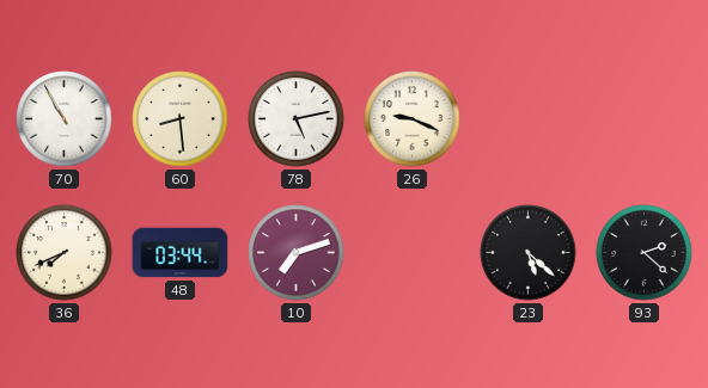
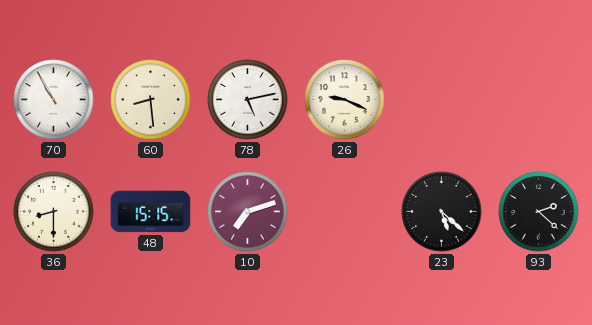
36: 7:41 -> 8:30 (54, 212)
48: 03:44 -> 15:15 (151, 212)
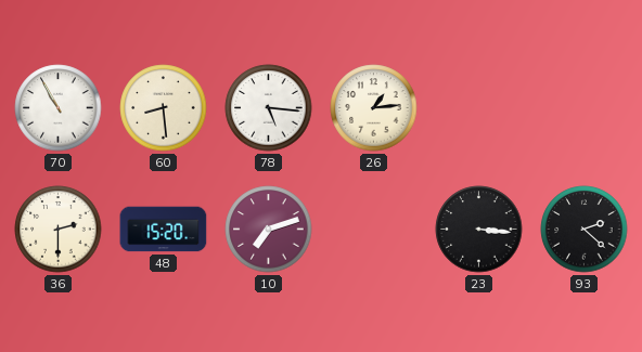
78: 5:13 -> 5:16 (269, 108)
26: 9:19 -> 1:14 (374, 108)
36: 8:30 -> 2:30 (59, 230)
48: 15:15 -> 15:20 (164, 230)
23: 5:22 -> 3:16 (479, 230)
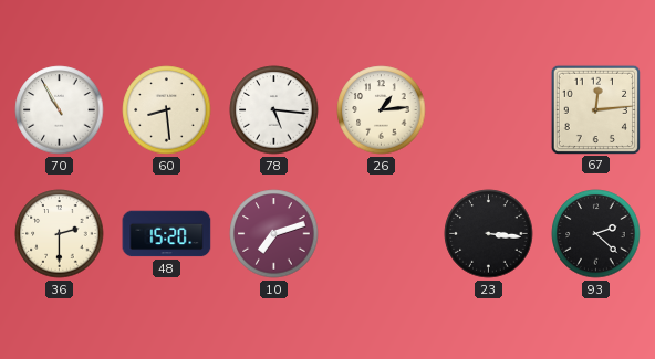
67: none -> 12:14 (595, 109)
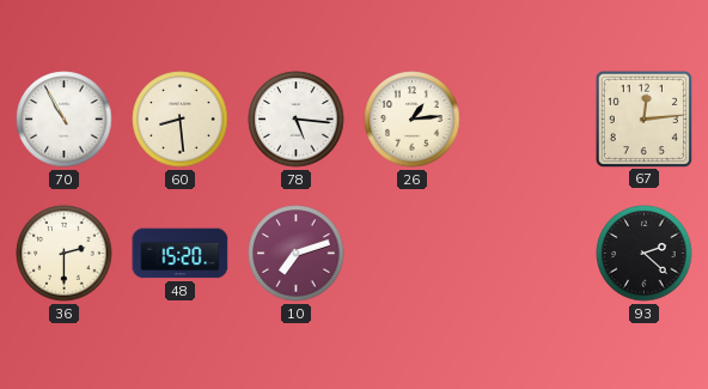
23: 3:16 -> none (489, 234)
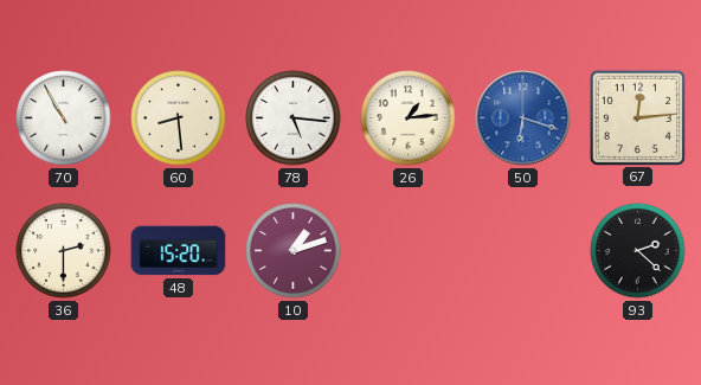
50: none -> 6:18 (523, 118)
10: 7:12 -> 1:12 (294, 251)
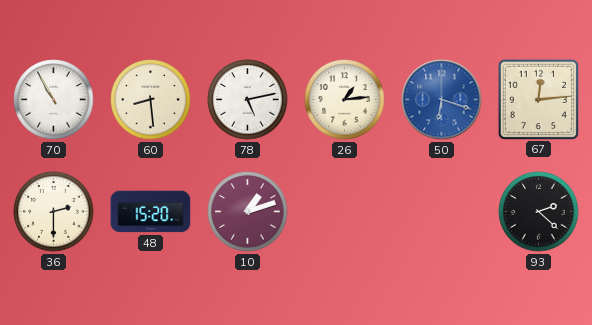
78: 5:16 -> 5:13 (248, 100)
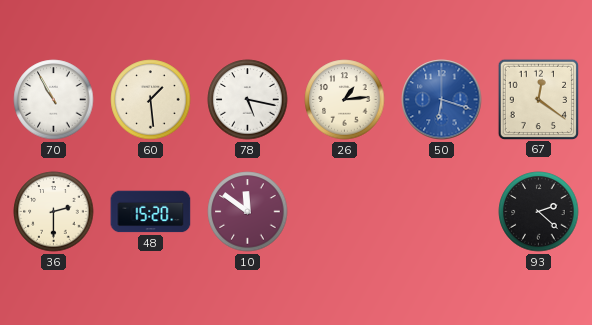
60: 8:29 -> 1:29 (151, 100)
78: 5:13 -> 5:17 (248, 100)
67: 12:14 -> 12:21 (538, 99)
10: 1:12 -> 11:51 (248, 212)
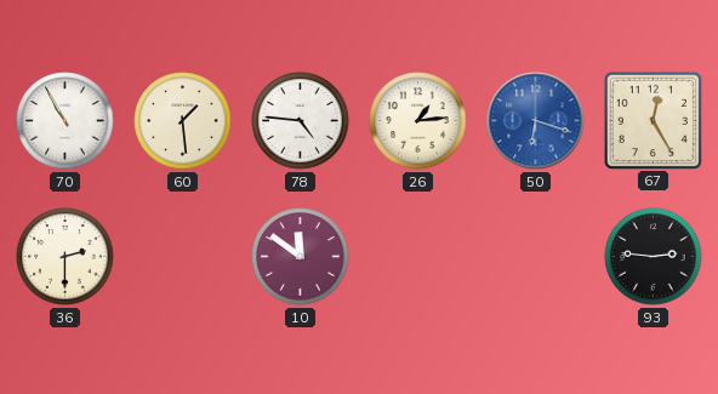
78: 5:17 -> 4:46 (301, 121)
67: 12:21 -> 12:25 (653, 120)
48: 15:20 -> none (151, 212)
93: 2:22 -> 2:46 (654, 257)
